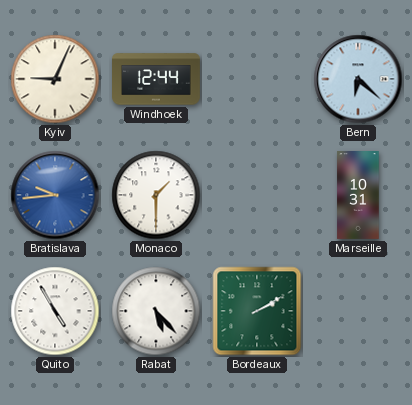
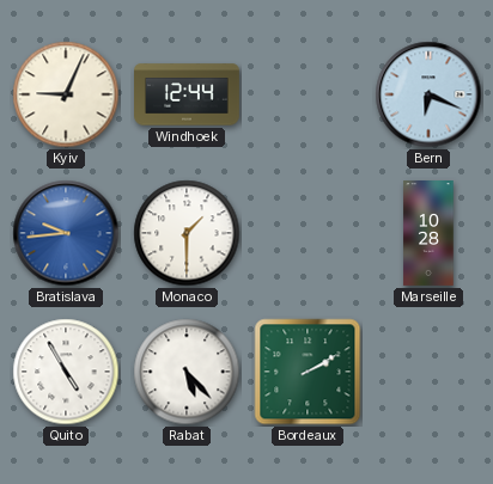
Bern: 6:22 -> 6:19 (428, 94)
Marseille: 10:31 -> 10:28 (428, 234)
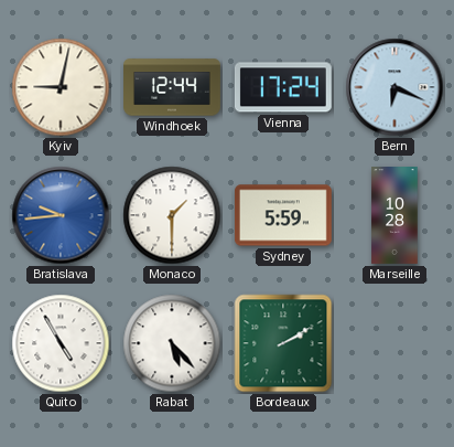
Kyiv: 9:04 -> 9:02 (61, 87)
Vienna: none -> 17:24 (283, 87)
Sydney: none -> 5:59 (283, 215)
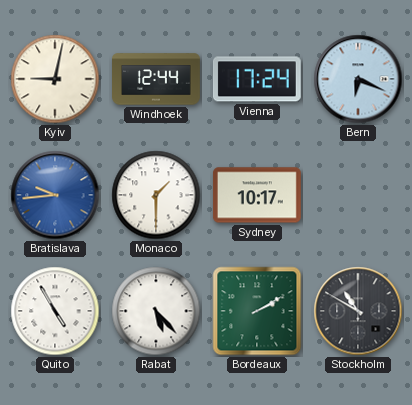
Sydney: 5:59 -> 10:17 (257, 195)
Marseille: 10:28 -> none (394, 216)
Stockholm: none -> 10:50 (358, 311)
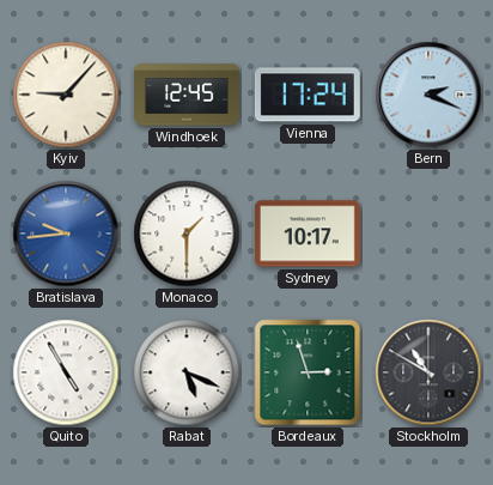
Kyiv: 9:02 -> 9:07 (66, 95)
Windhoek: 12:44 -> 12:45 (188, 95)
Bern: 6:19 -> 2:19 (428, 95)
Rabat: 5:23 -> 5:19 (187, 372)
Bordeaux: 2:10 -> 2:57 (308, 372)
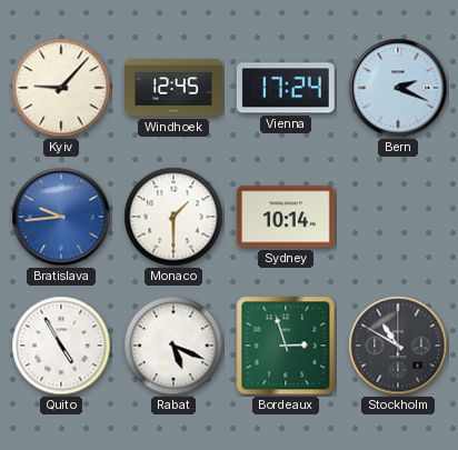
Sydney: 10:17 -> 10:14 (286, 217)
